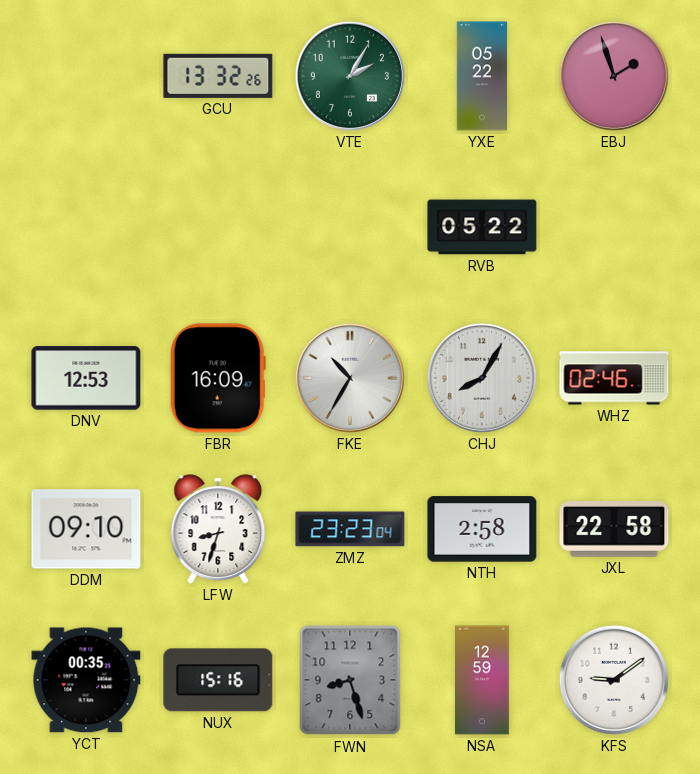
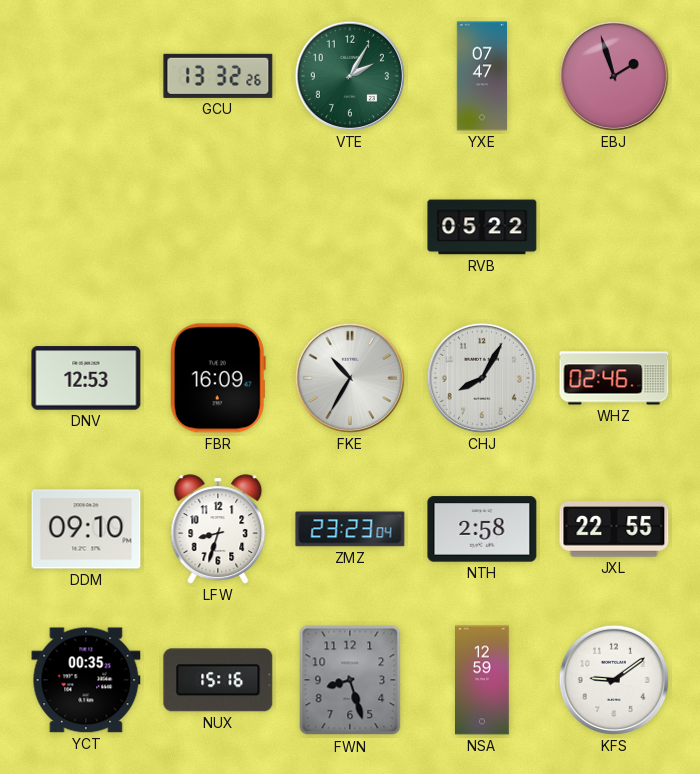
YXE: 05:22 -> 07:47 (481, 76)
JXL: 22:58 -> 22:55 (614, 529)
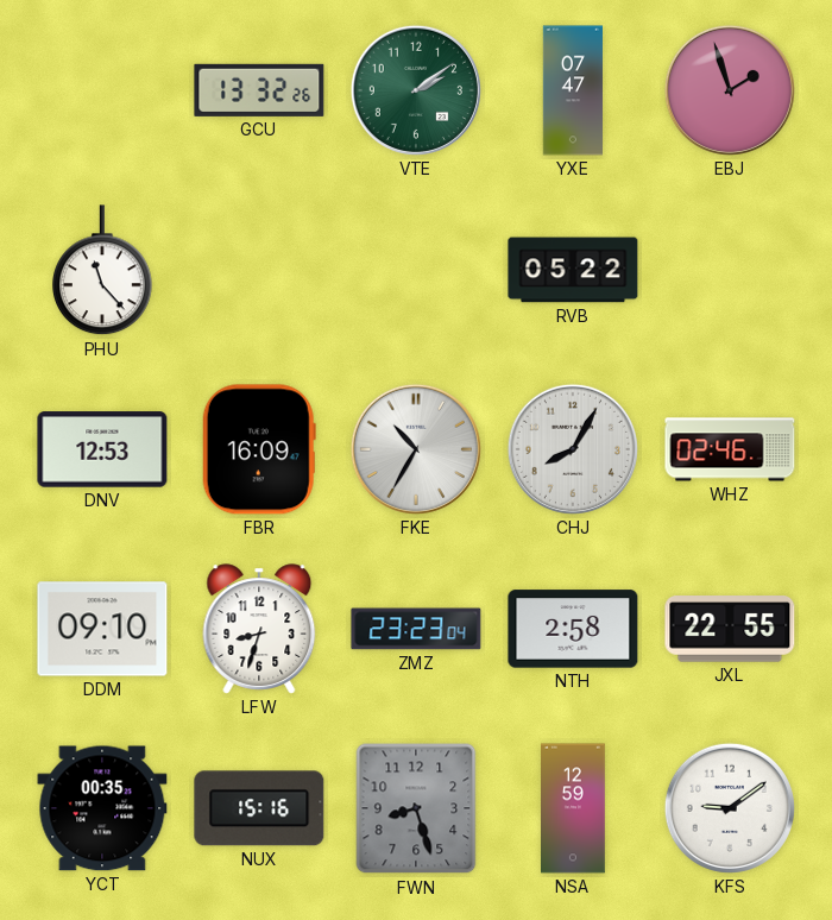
VTE: 2:05 -> 2:09 (416, 90)
PHU: none -> 11:23 (103, 271)
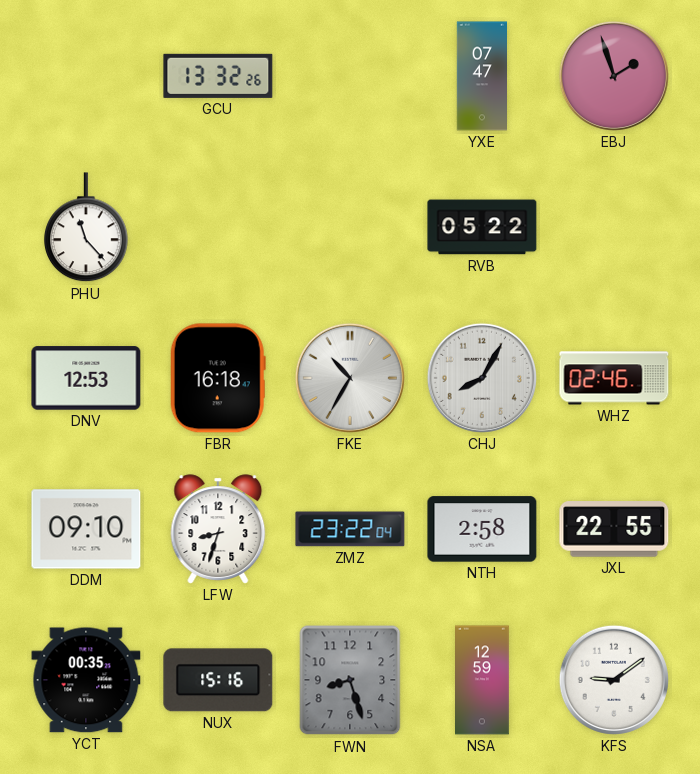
VTE: 2:09 -> none (416, 90)
FBR: 16:09 -> 16:18 (218, 378)
ZMZ: 23:23 -> 23:22 (350, 529)
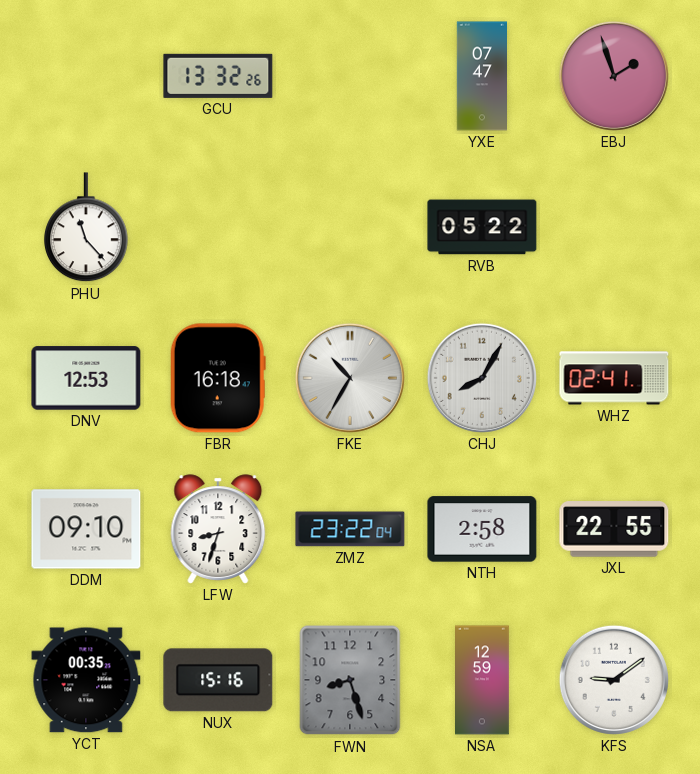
WHZ: 02:46 -> 02:41 (614, 378)
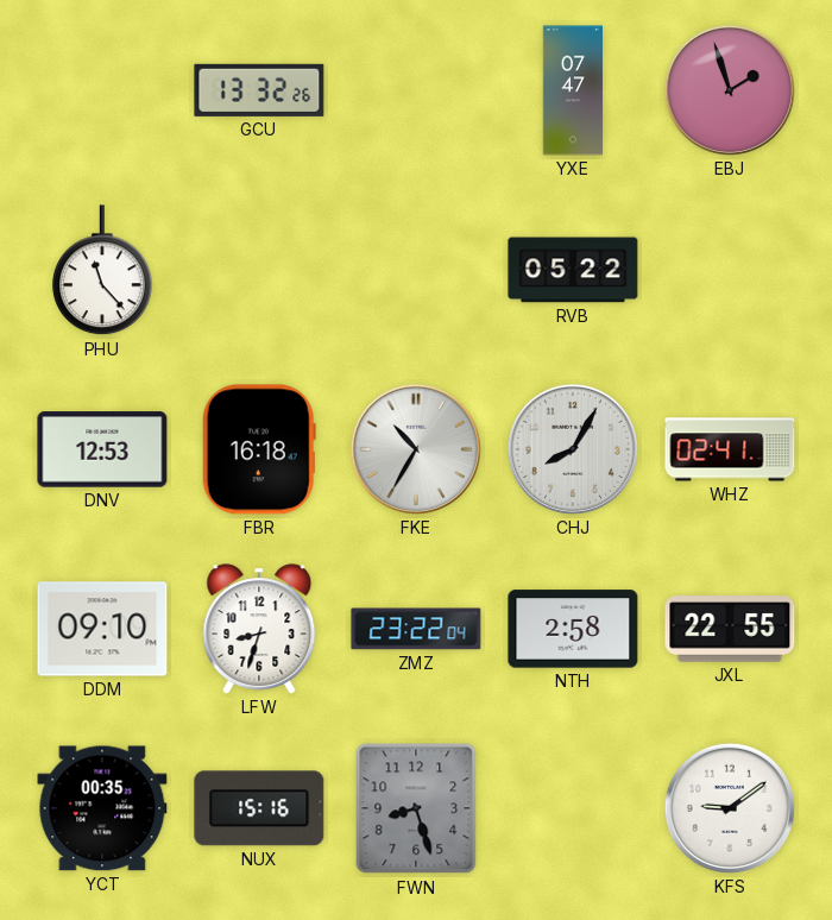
NSA: 12:59 -> none (483, 680)
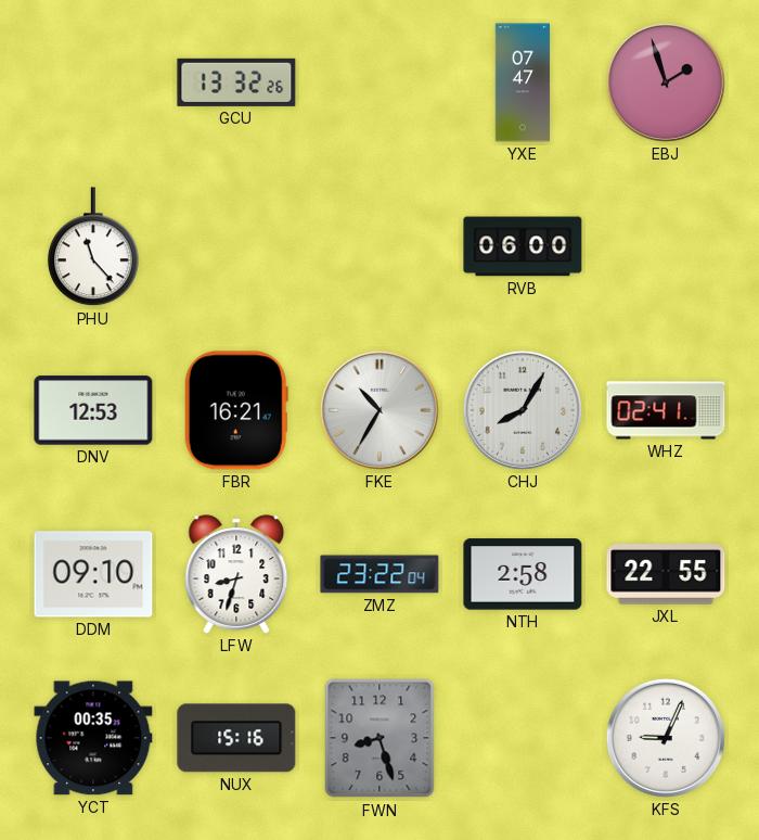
RVB: 05:22 -> 06:00 (523, 246)
FBR: 16:18 -> 16:21 (236, 410)
KFS: 9:09 -> 9:04 (666, 738)
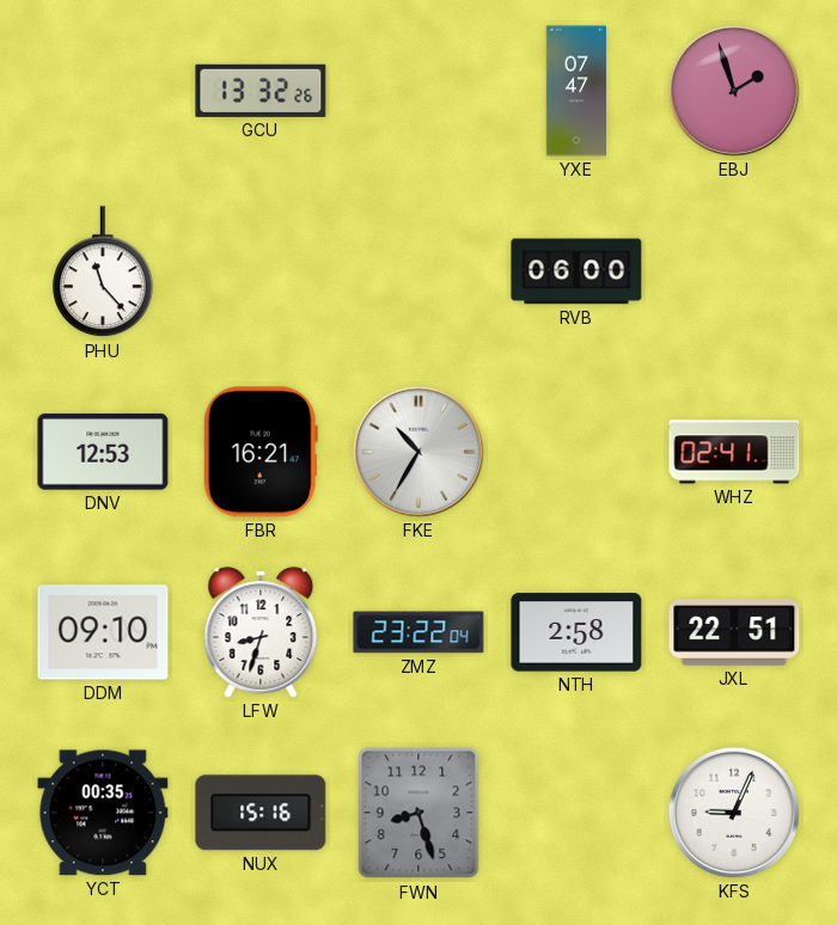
CHJ: 8:05 -> none (523, 410)
JXL: 22:55 -> 22:51 (734, 632)
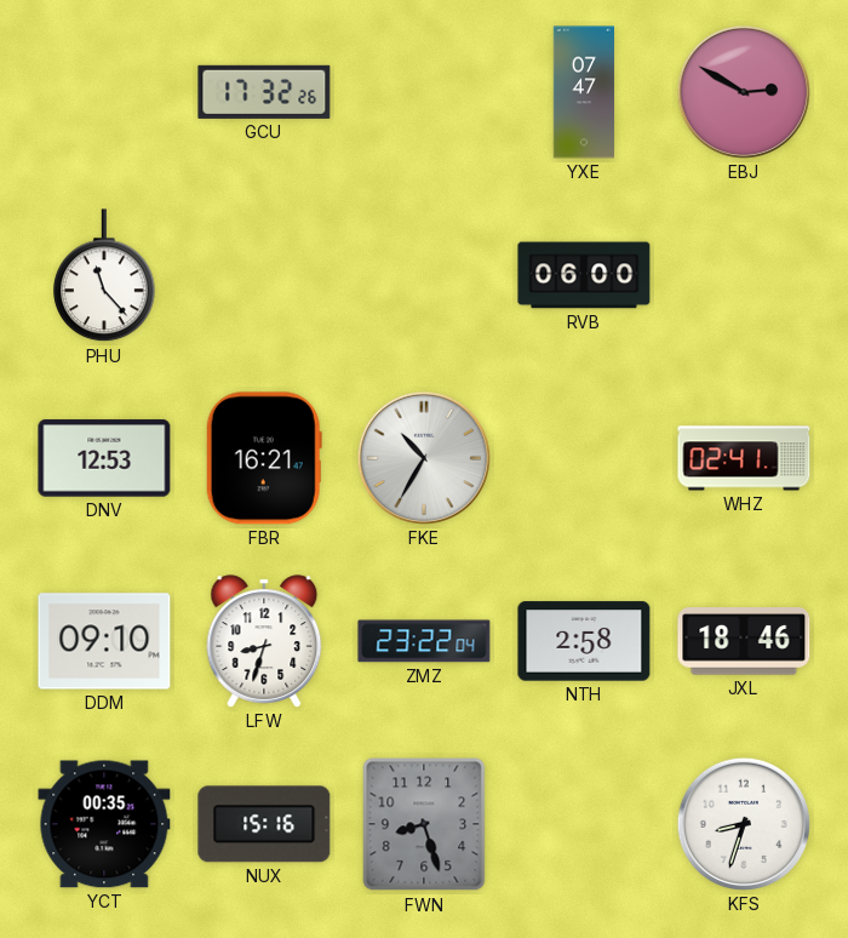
GCU: 13:32 -> 17:32 (264, 92)
EBJ: 1:57 -> 2:50 (744, 92)
JXL: 22:51 -> 18:46 (744, 641)
KFS: 9:04 -> 8:33 (744, 824)
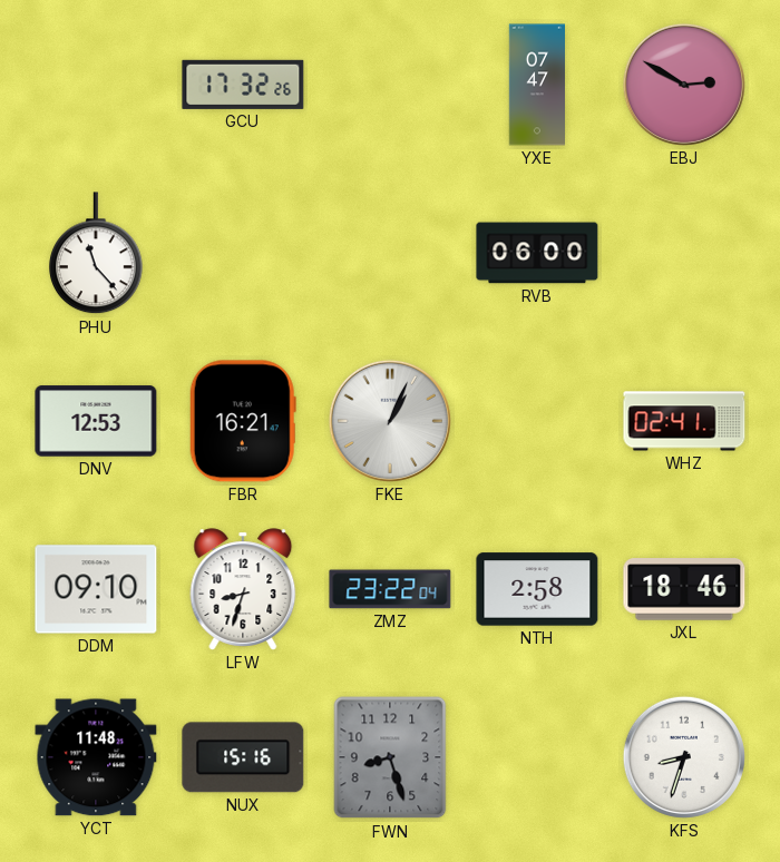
FKE: 10:35 -> 1:04 (390, 421)
YCT: 00:35 -> 11:48 (96, 757)
